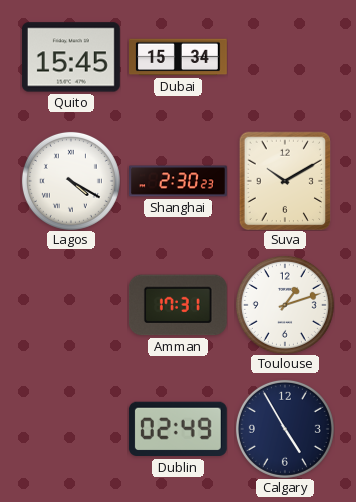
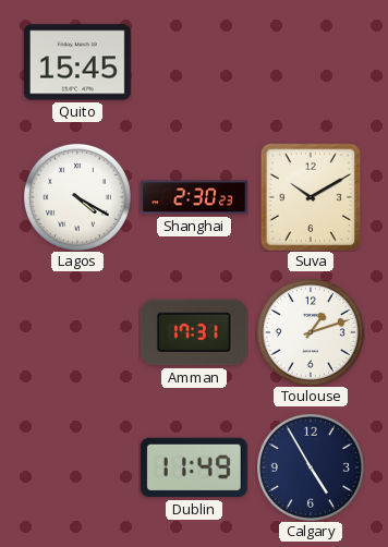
Dubai: 15:34 -> none (179, 57)
Dublin: 02:49 -> 11:49 (194, 467)
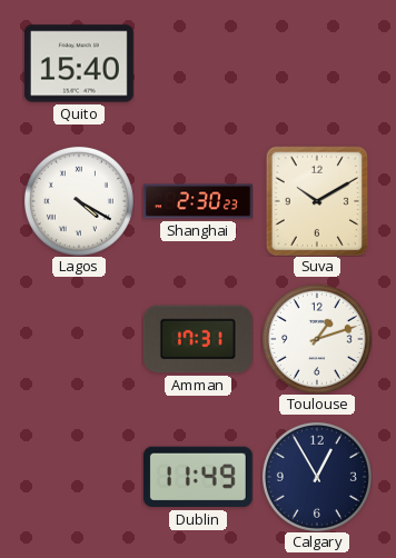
Quito: 15:45 -> 15:40 (79, 63)
Calgary: 4:55 -> 12:55 (317, 477)
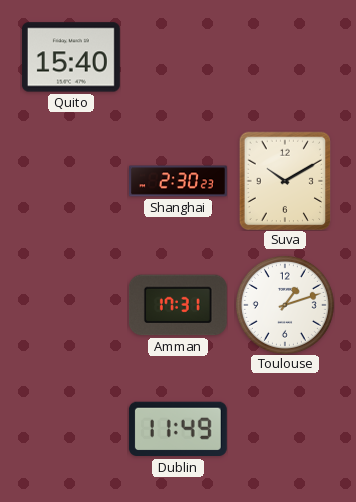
Lagos: 4:20 -> none (79, 201)
Calgary: 12:55 -> none (317, 477)
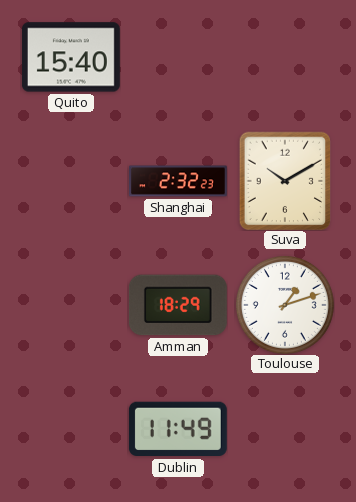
Shanghai: 2:30 -> 2:32 (179, 181)
Amman: 17:31 -> 18:29 (178, 305)
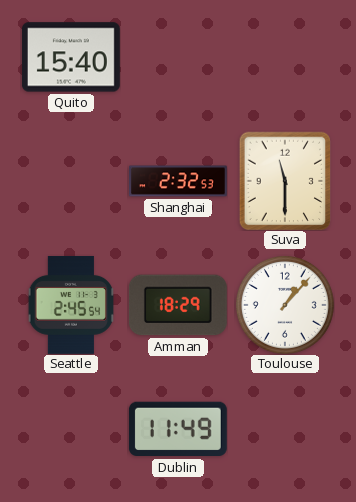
Shanghai: 2:32:23 -> 2:32:53 (179, 181)
Suva: 10:10 -> 11:30 (285, 181)
Seattle: none -> 2:45 (70, 305)
Toulouse: 1:12 -> 1:07 (285, 305)
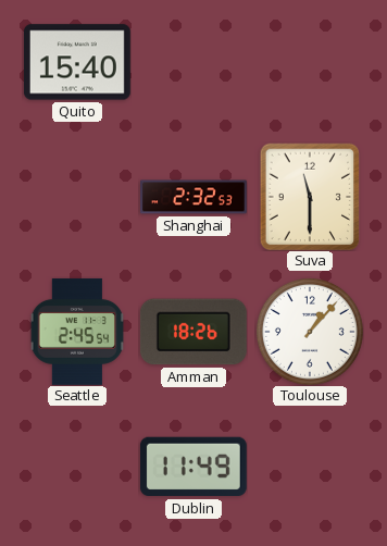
Amman: 18:29 -> 18:26 (193, 332)
